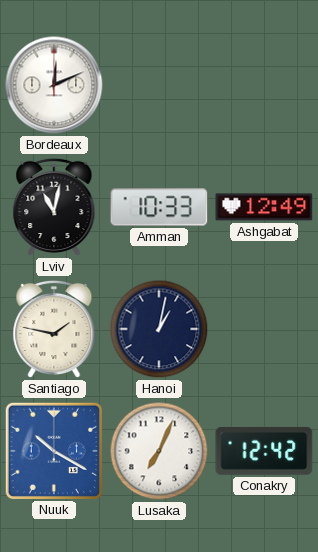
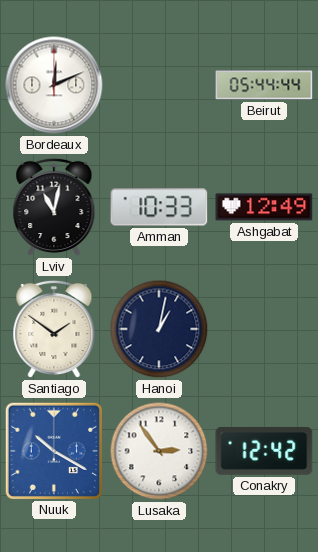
Beirut: none -> 05:44 (264, 85)
Santiago: 1:47 -> 1:51 (54, 329)
Lusaka: 7:04 -> 2:54 (159, 451)
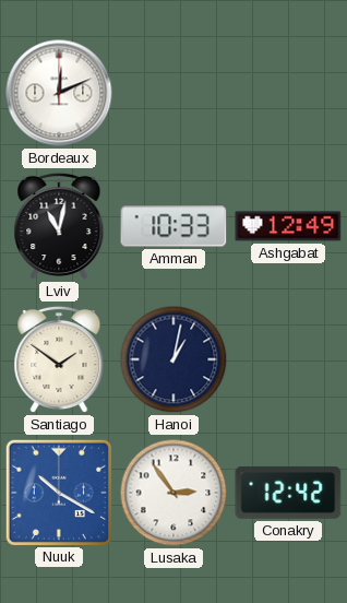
Beirut: 05:44 -> none (264, 85)
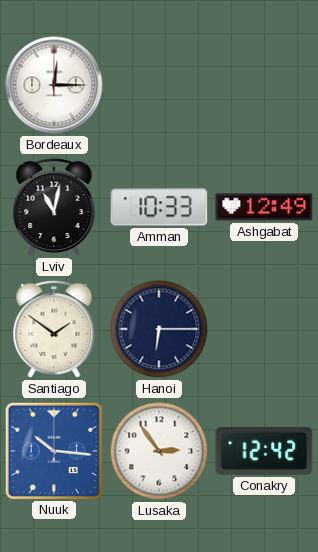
Bordeaux: 12:11 -> 12:15 (54, 85)
Hanoi: 1:02 -> 6:15 (159, 329)
Nuuk: 10:20 -> 10:16 (53, 450)
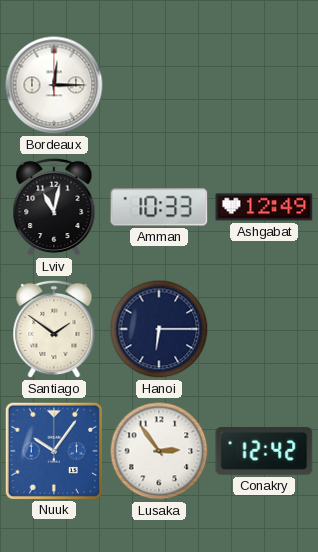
Nuuk: 10:16 -> 10:06 (53, 450)
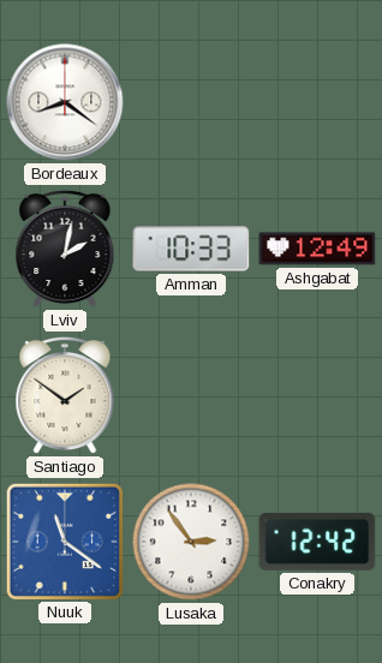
Bordeaux: 12:15 -> 8:21 (65, 102)
Lviv: 11:02 -> 2:02 (65, 249)
Hanoi: 6:15 -> none (159, 329)
Nuuk: 10:06 -> 11:21 (64, 540)
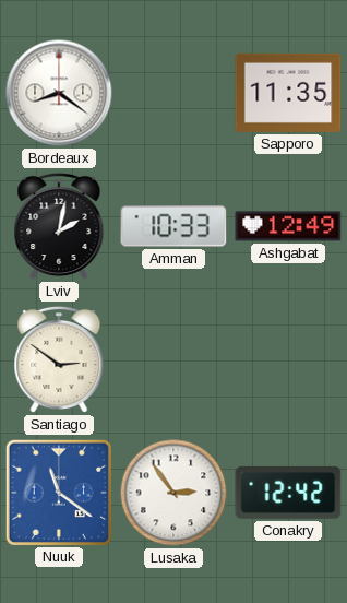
Sapporo: none -> 11:35 (288, 93)
Santiago: 1:51 -> 2:51 (59, 359)
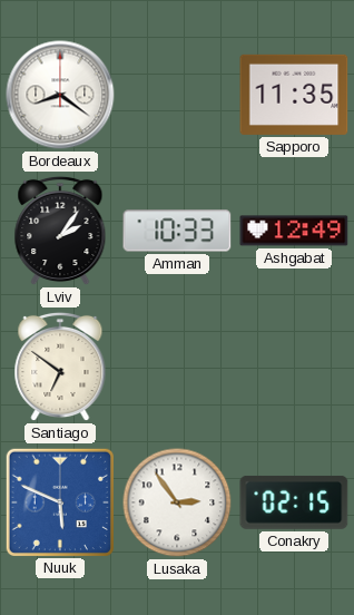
Lviv: 2:02 -> 2:06 (60, 231)
Santiago: 2:51 -> 6:51 (60, 367)
Nuuk: 11:21 -> 5:49 (59, 501)
Conakry: 12:42 -> 02:15 (294, 502)
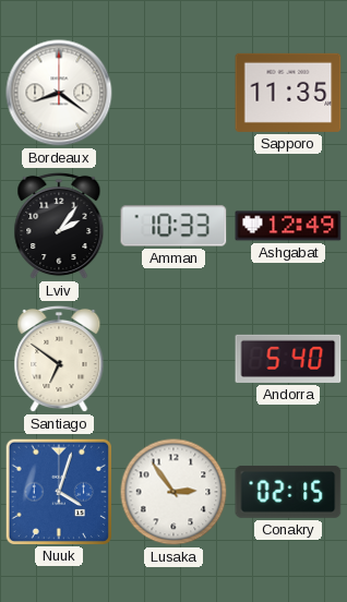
Andorra: none -> 5:40 (288, 359)
Nuuk: 5:49 -> 4:03 (58, 491)
